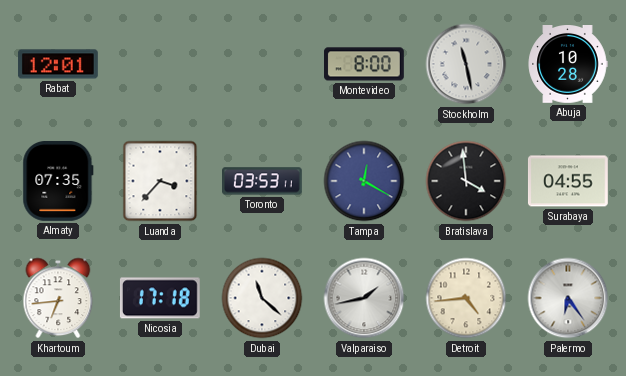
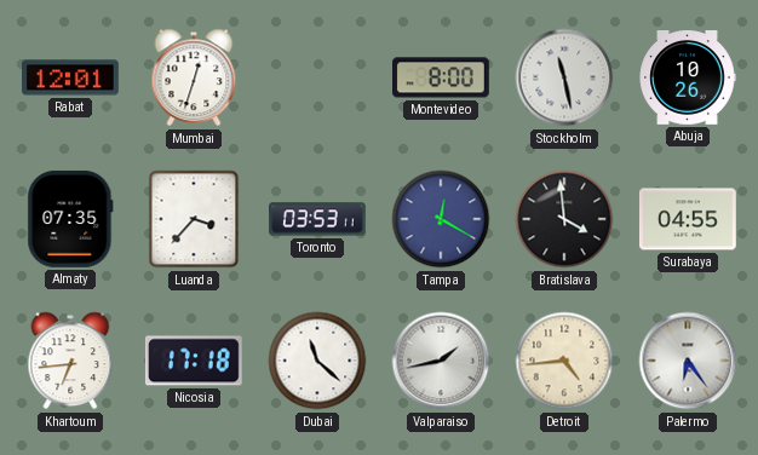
Mumbai: none -> 12:33 (194, 77)
Abuja: 10:28 -> 10:26 (688, 79)
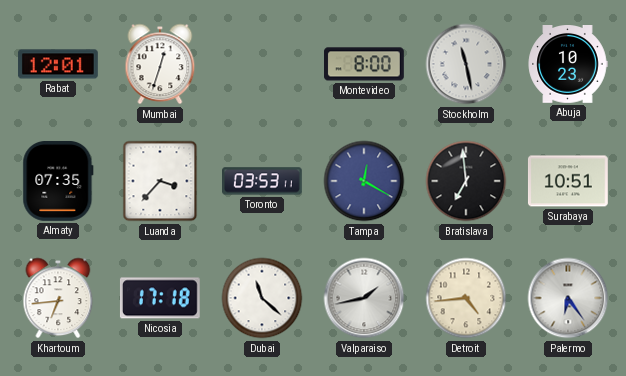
Abuja: 10:26 -> 10:23 (568, 65)
Bratislava: 3:59 -> 6:59 (466, 181)
Surabaya: 04:55 -> 10:51 (568, 181)
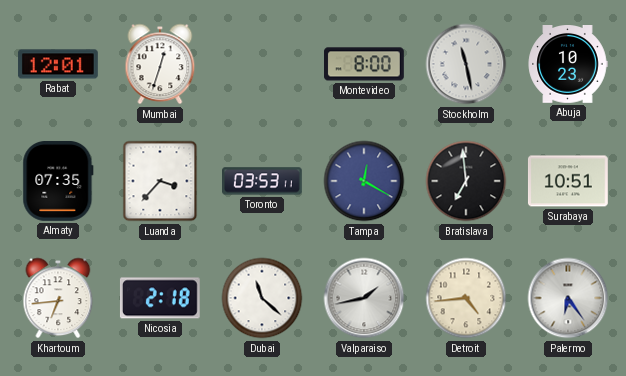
Nicosia: 17:18 -> 2:18 (160, 298)
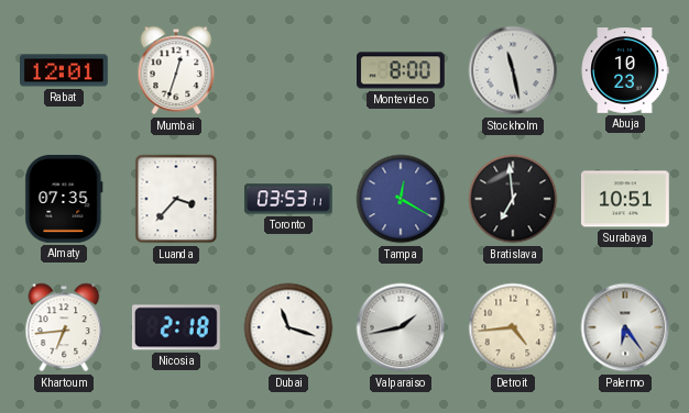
Dubai: 11:22 -> 11:18 (288, 327)
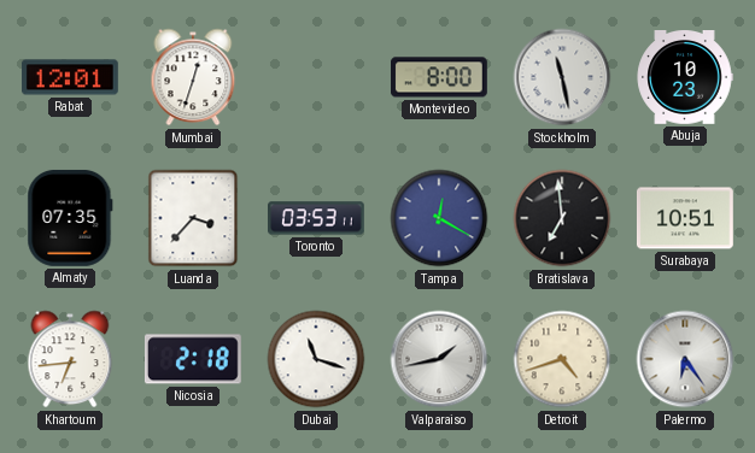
Detroit: 4:44 -> 4:42 (562, 359)
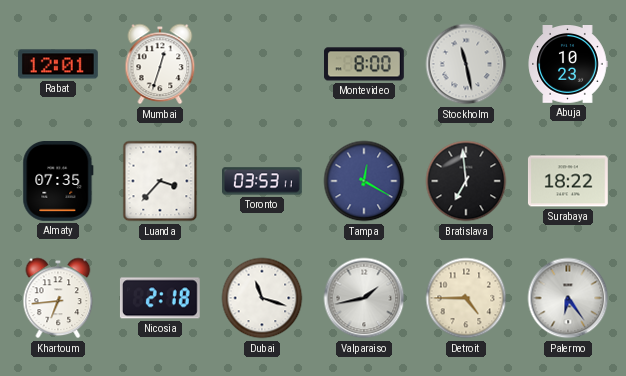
Surabaya: 10:51 -> 18:22 (568, 181)
Detroit: 4:42 -> 4:45 (466, 298)
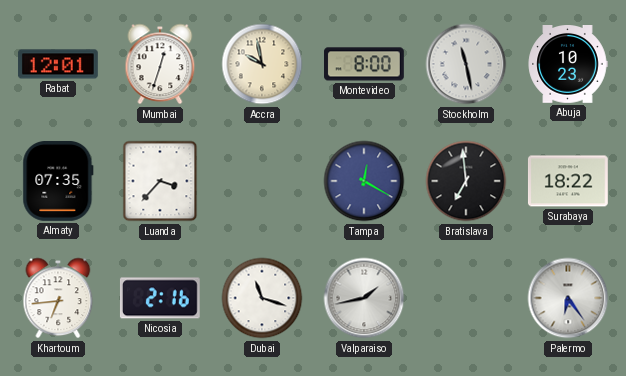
Accra: none -> 9:58 (262, 64)
Toronto: 03:53 -> none (263, 181)
Nicosia: 2:18 -> 2:16 (160, 298)
Detroit: 4:45 -> none (466, 298)
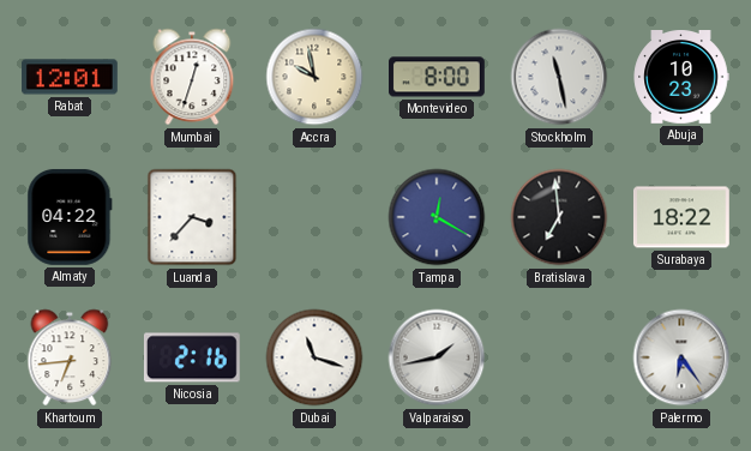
Almaty: 07:35 -> 04:22 (70, 217)
